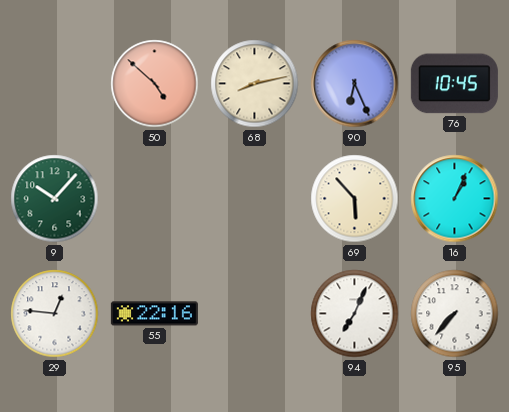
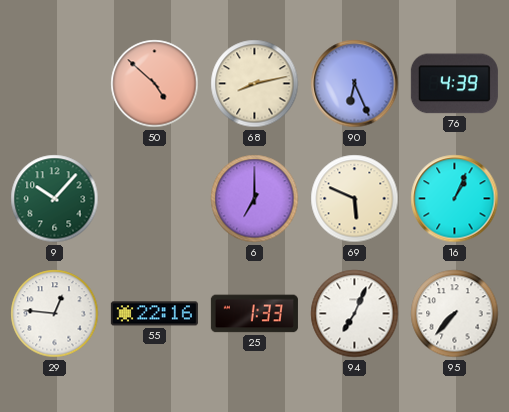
76: 10:45 -> 4:39 (454, 84)
6: none -> 7:00 (255, 199)
69: 5:53 -> 5:49 (355, 199)
25: none -> 1:33 (254, 314)
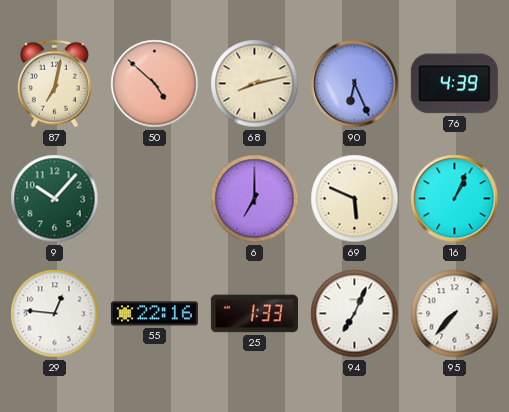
87: none -> 7:02 (54, 84)
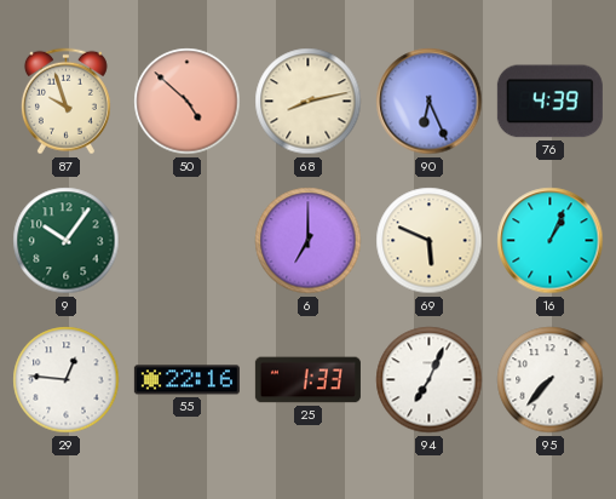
87: 7:02 -> 9:57 (65, 102)
9: 10:07 -> 10:06 (67, 241)
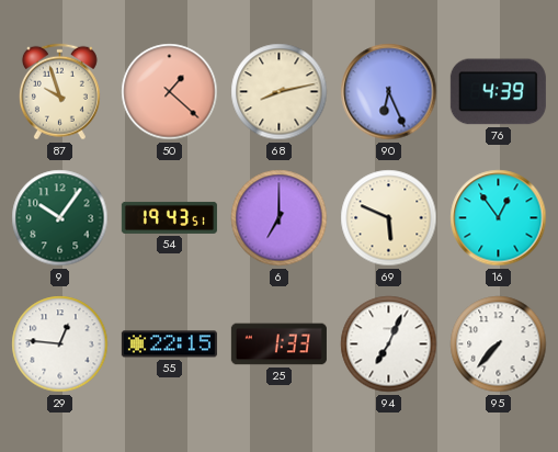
50: 4:52 -> 1:22 (170, 92)
54: none -> 19:43 (169, 217)
16: 1:04 -> 12:54 (499, 218)
55: 22:16 -> 22:15 (169, 344)
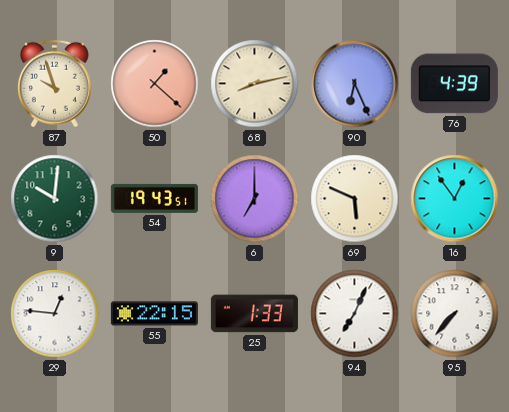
9: 10:06 -> 10:01 (55, 199)
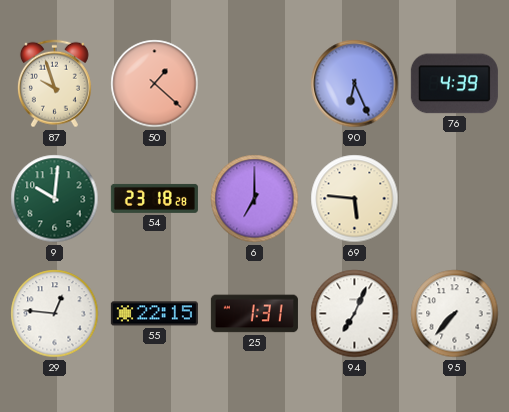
68: 8:13 -> none (255, 84)
54: 19:43 -> 23:18 (154, 198)
69: 5:49 -> 5:46 (355, 199)
16: 12:54 -> none (455, 199)
25: 1:33 -> 1:31 (254, 314)
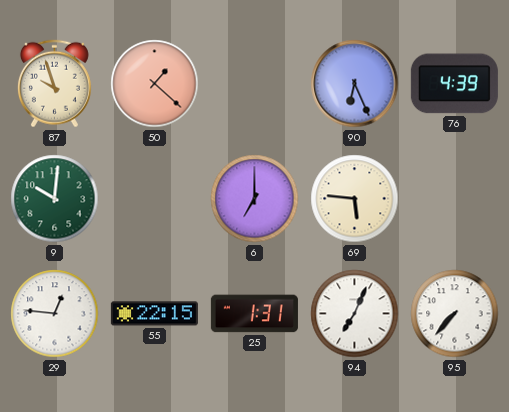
54: 23:18 -> none (154, 198)
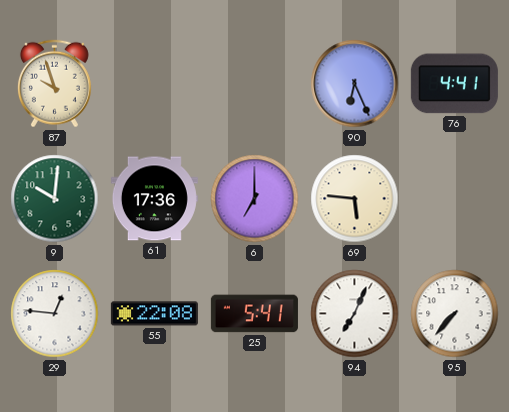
50: 1:22 -> none (155, 84)
76: 4:39 -> 4:41 (454, 84)
61: none -> 17:36 (154, 199)
55: 22:15 -> 22:08 (154, 314)
25: 1:31 -> 5:41 (254, 314)
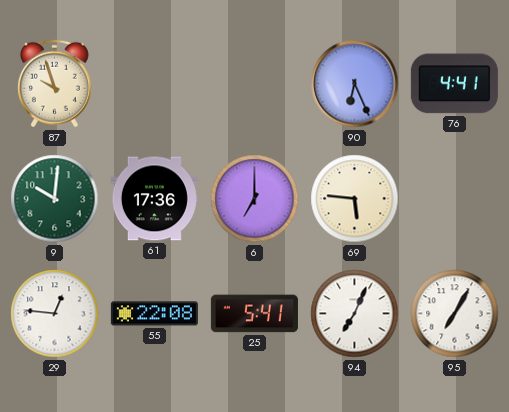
95: 7:37 -> 7:05 (455, 314)
